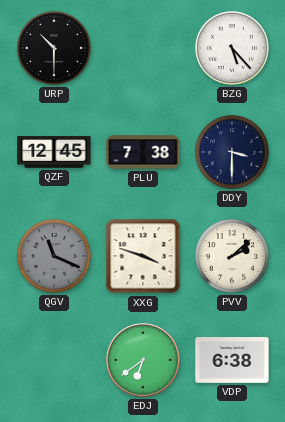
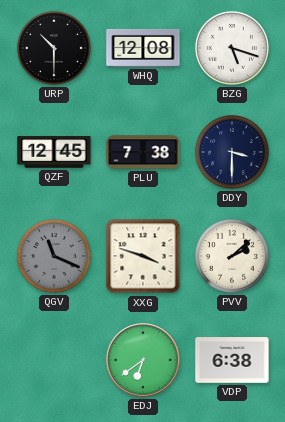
WHQ: none -> 12:08 (143, 48)
BZG: 5:23 -> 5:18 (232, 48)
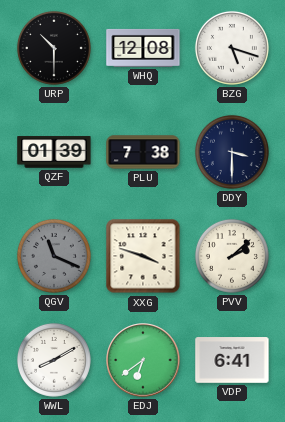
QZF: 12:45 -> 01:39 (54, 152)
WWL: none -> 8:10 (54, 360)
VDP: 6:38 -> 6:41 (232, 360)
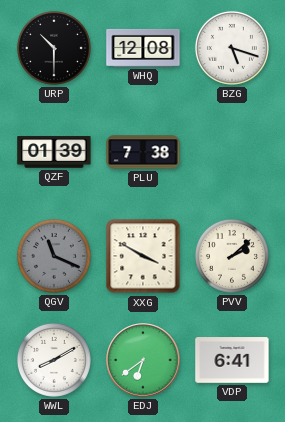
DDY: 3:30 -> none (232, 152)
XXG: 3:48 -> 3:50 (143, 256)
